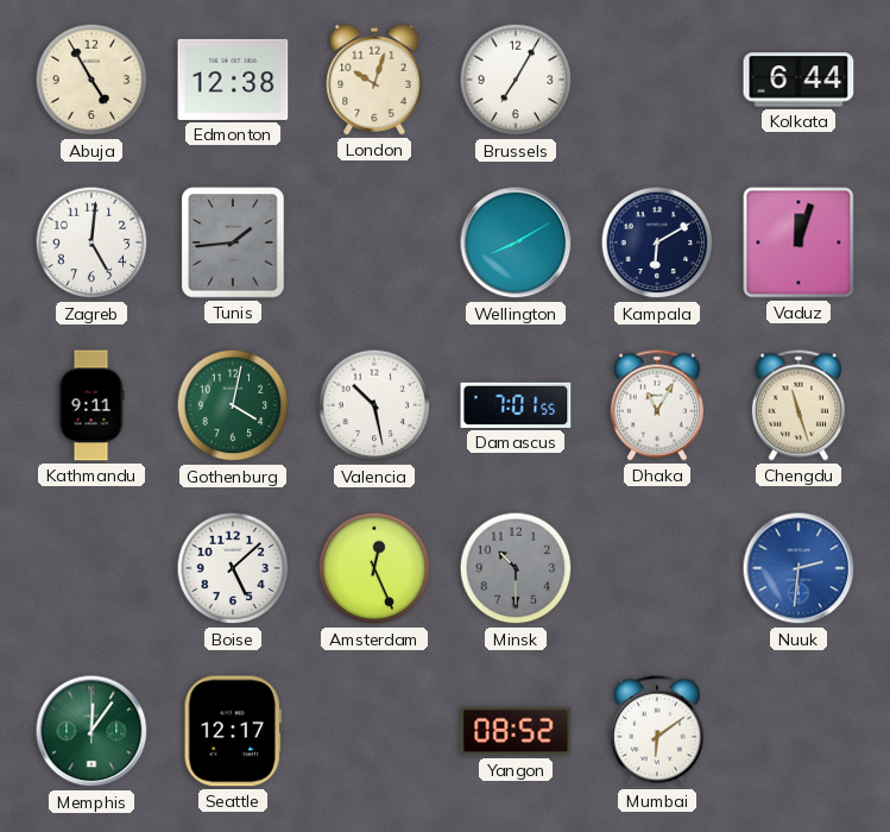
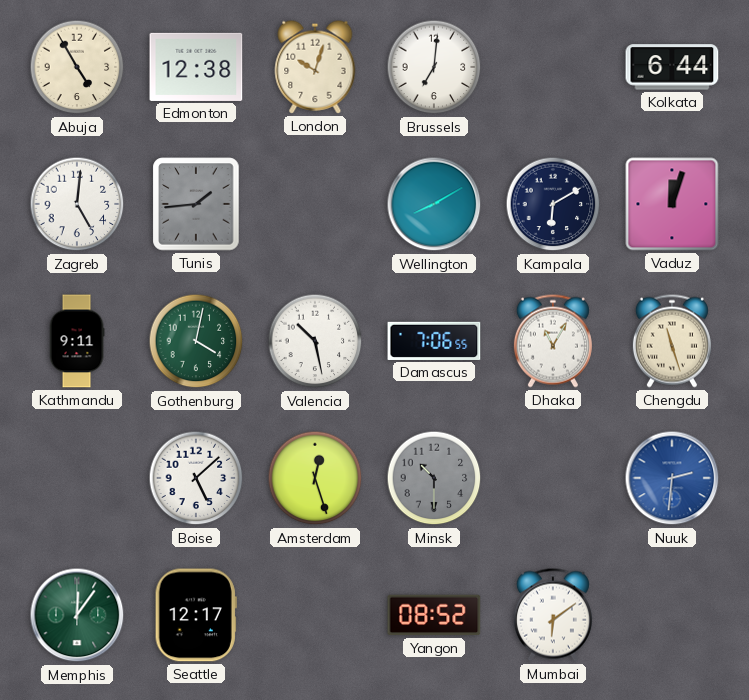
Brussels: 7:05 -> 7:01 (434, 67)
Damascus: 7:01 -> 7:06 (434, 341)
Amsterdam: 12:26 -> 12:27 (315, 478)
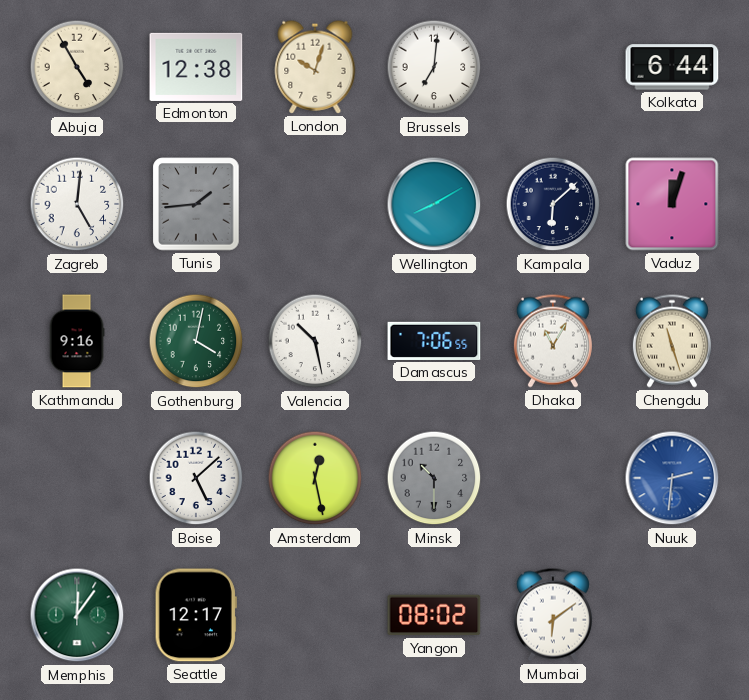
Kampala: 6:10 -> 6:08 (553, 204)
Kathmandu: 9:11 -> 9:16 (77, 341)
Amsterdam: 12:27 -> 12:28 (315, 478)
Yangon: 08:52 -> 08:02 (434, 615)
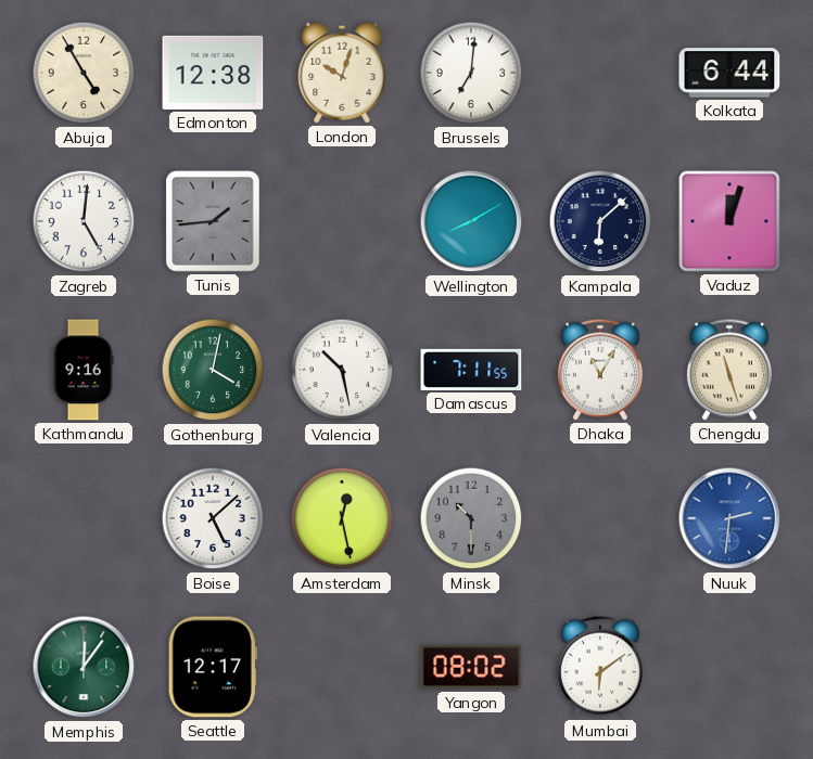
Damascus: 7:06 -> 7:11 (471, 370)
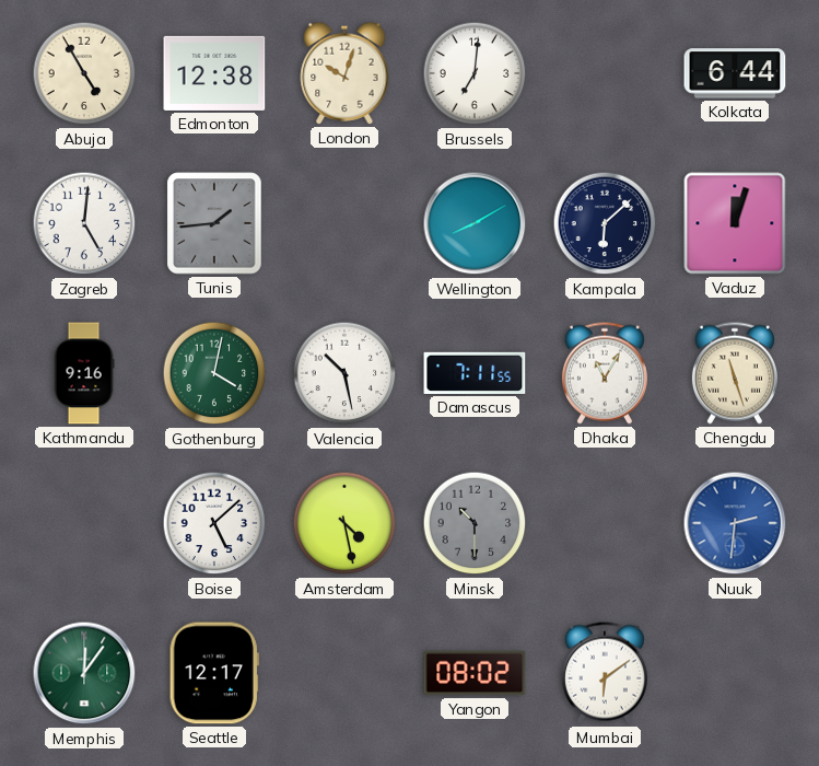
Amsterdam: 12:28 -> 4:28 (344, 523)
